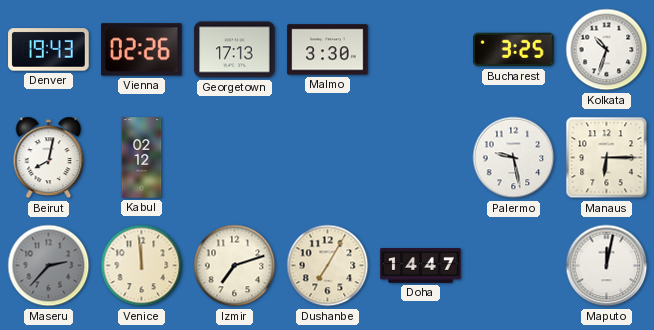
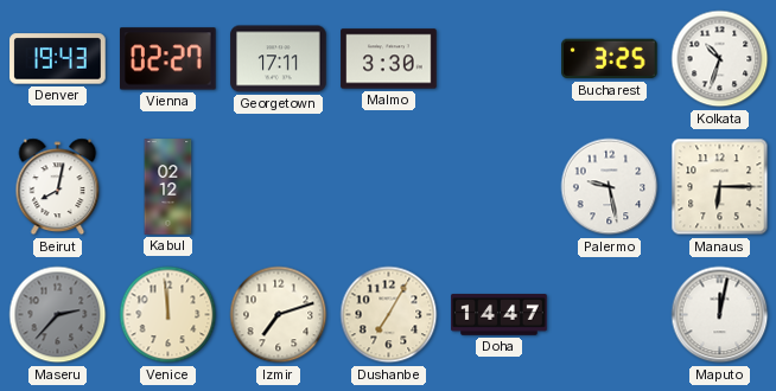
Vienna: 02:26 -> 02:27 (168, 59)
Georgetown: 17:13 -> 17:11 (279, 59)
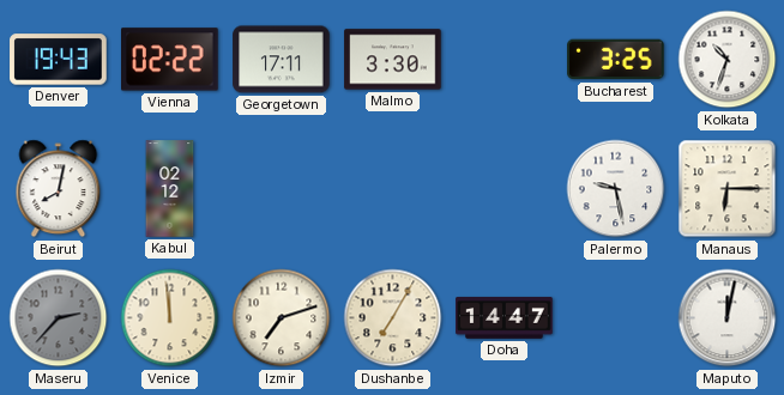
Vienna: 02:27 -> 02:22 (170, 60)
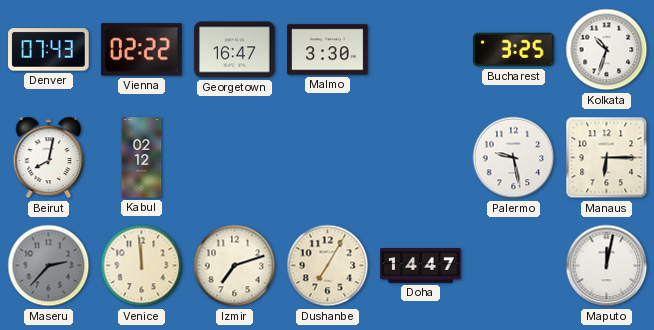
Denver: 19:43 -> 07:43 (49, 50)
Georgetown: 17:11 -> 16:47 (235, 50)
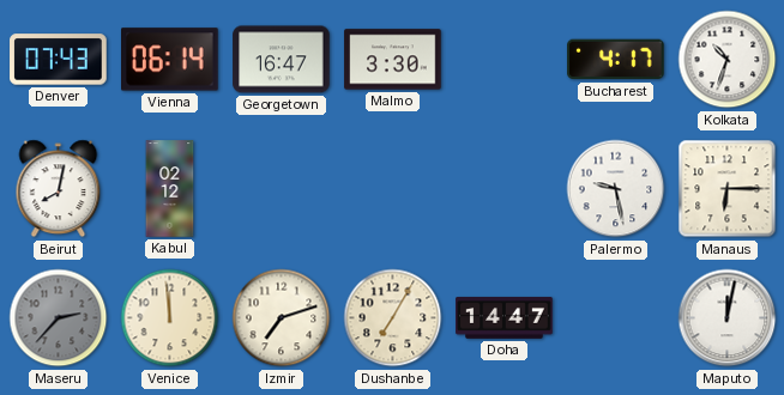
Vienna: 02:22 -> 06:14 (170, 60)
Bucharest: 3:25 -> 4:17 (616, 60)
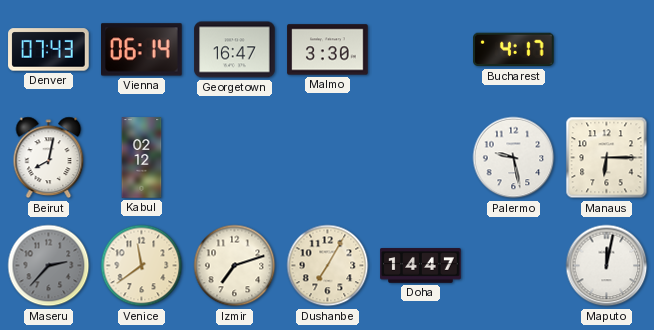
Kolkata: 10:33 -> none (728, 60)
Venice: 11:59 -> 11:39 (142, 266)
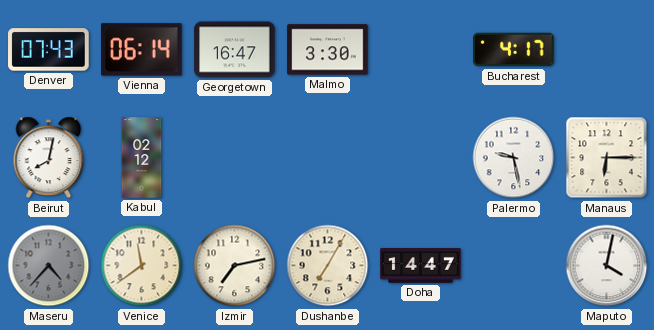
Maseru: 2:37 -> 4:37 (49, 266)
Izmir: 7:12 -> 7:13 (235, 266)
Maputo: 12:02 -> 4:02 (607, 266)
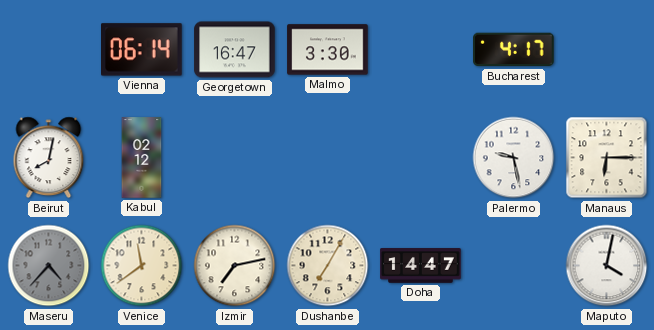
Denver: 07:43 -> none (49, 50)
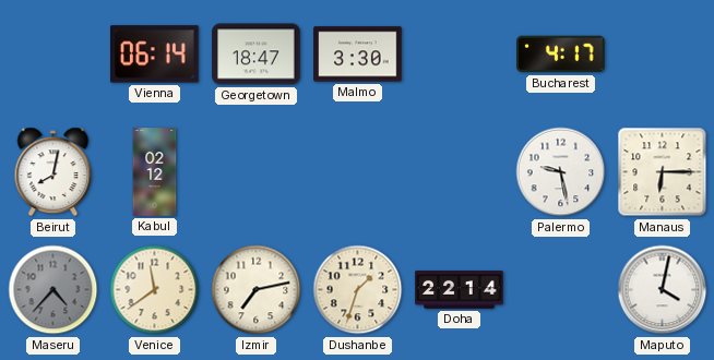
Georgetown: 16:47 -> 18:47 (257, 55)
Dushanbe: 7:05 -> 1:33 (358, 290)
Doha: 14:47 -> 22:14 (460, 290)
